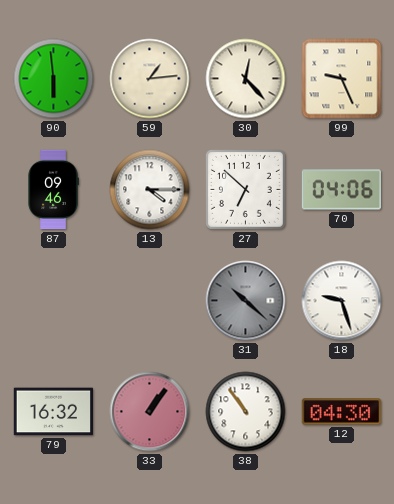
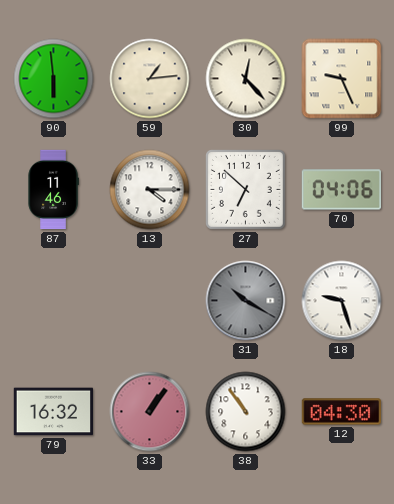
87: 09:46 -> 11:46 (53, 190)
31: 10:22 -> 10:20 (246, 301)
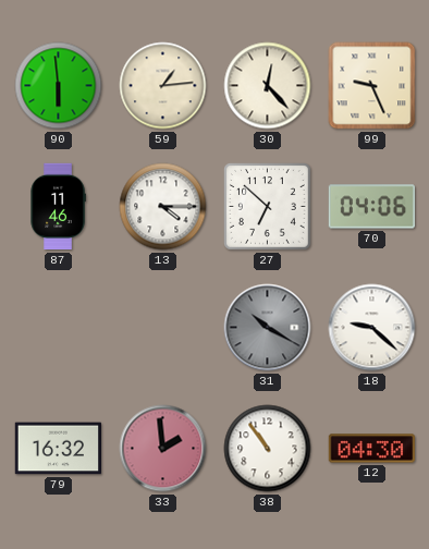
18: 9:27 -> 9:22 (372, 328)
33: 1:06 -> 1:59 (163, 449)
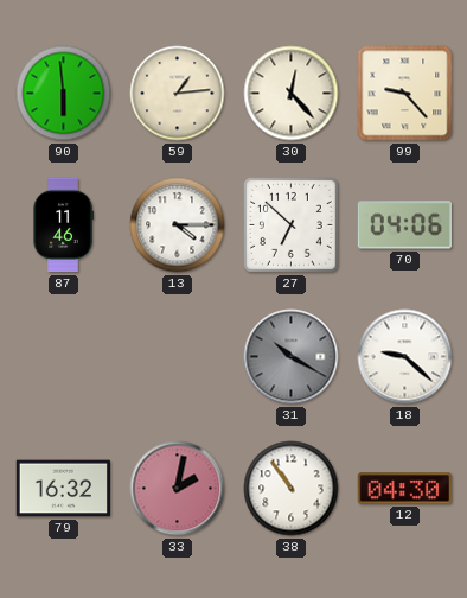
99: 9:26 -> 9:23 (405, 94)
33: 1:59 -> 2:02 (178, 489)
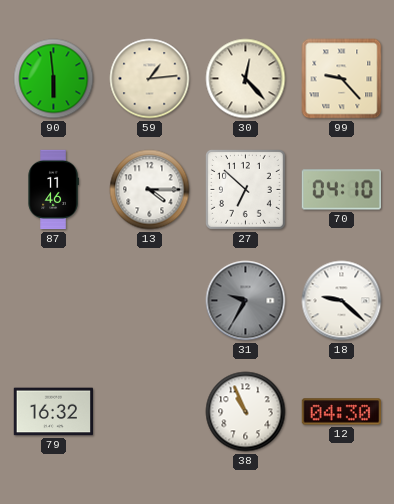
70: 04:06 -> 04:10 (342, 190)
31: 10:20 -> 9:35 (246, 301)
33: 2:02 -> none (178, 489)
38: 10:54 -> 10:56 (246, 412)
